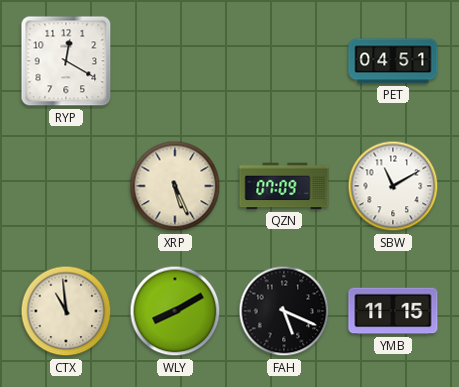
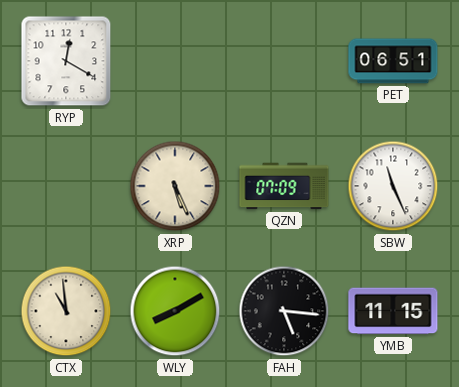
PET: 04:51 -> 06:51 (393, 61)
SBW: 11:10 -> 11:26 (393, 186)
FAH: 5:19 -> 5:16 (284, 311)
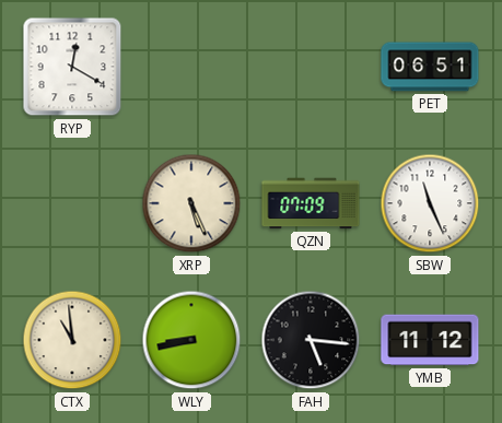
WLY: 8:10 -> 8:43 (191, 340)
YMB: 11:15 -> 11:12 (430, 340)
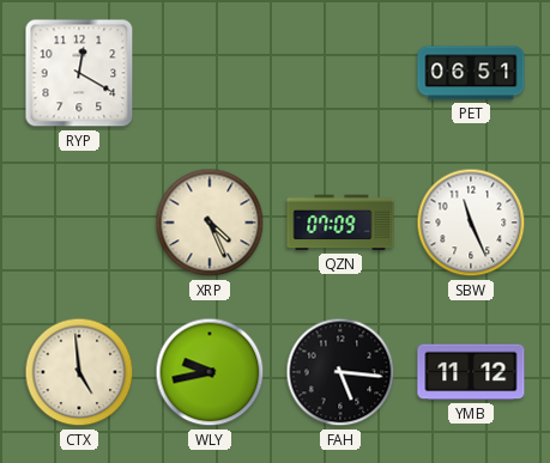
XRP: 5:26 -> 4:26 (210, 223)
CTX: 10:59 -> 4:59 (79, 372)
WLY: 8:43 -> 9:43 (210, 372)
